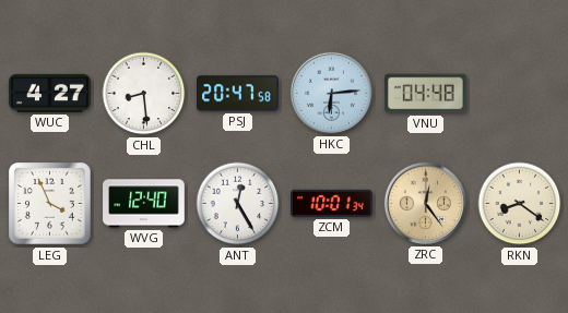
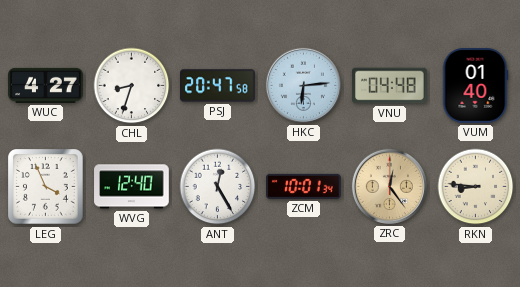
CHL: 8:29 -> 8:33 (132, 86)
VUM: none -> 01:40 (475, 86)
RKN: 8:21 -> 8:46 (476, 187)
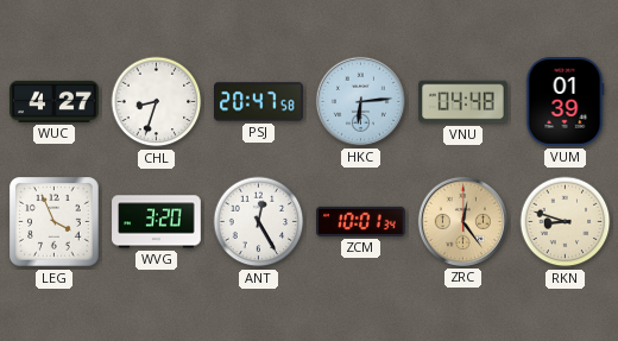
VUM: 01:40 -> 01:39 (565, 102)
WVG: 12:40 -> 3:20 (157, 222)
RKN: 8:46 -> 8:48 (566, 222)
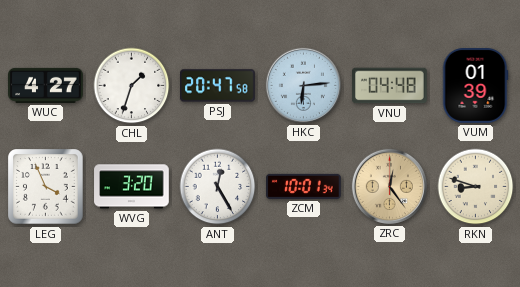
CHL: 8:33 -> 1:33 (132, 86)
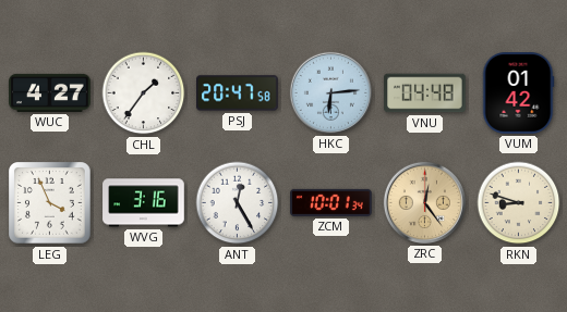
CHL: 1:33 -> 1:36 (144, 93)
VUM: 01:39 -> 01:42 (518, 93)
WVG: 3:20 -> 3:16 (144, 203)
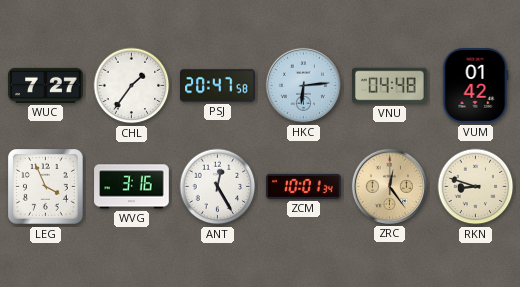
WUC: 4:27 -> 7:27 (46, 85)
